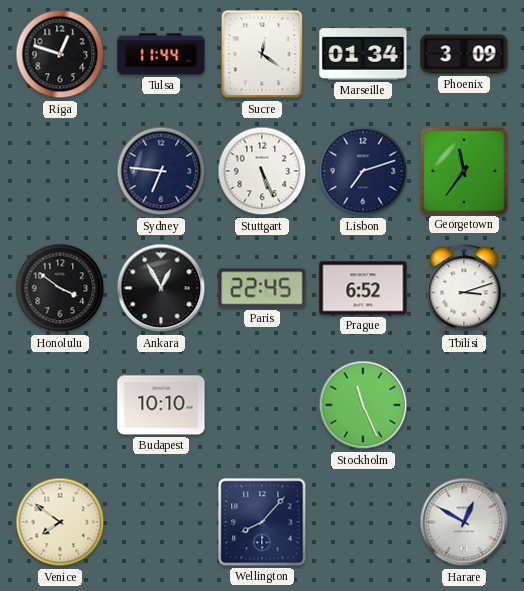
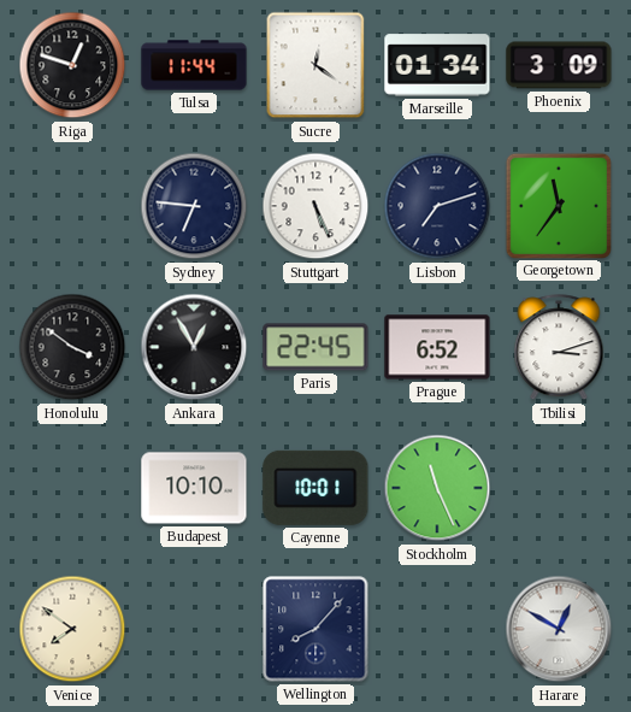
Cayenne: none -> 10:01 (315, 488)
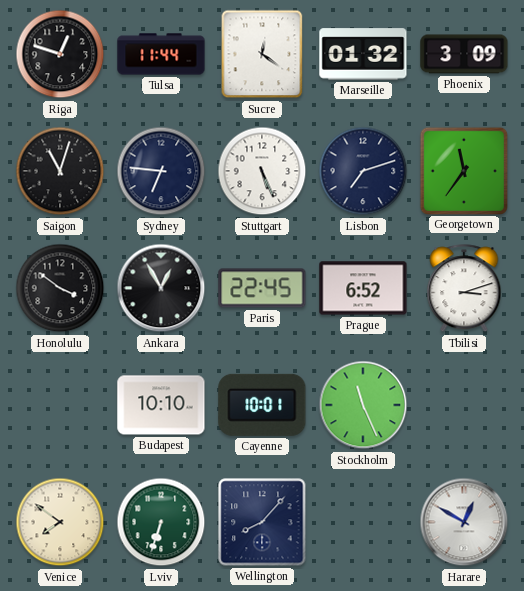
Marseille: 01:34 -> 01:32 (363, 54)
Saigon: none -> 11:03 (60, 171)
Lviv: none -> 6:33 (161, 522)
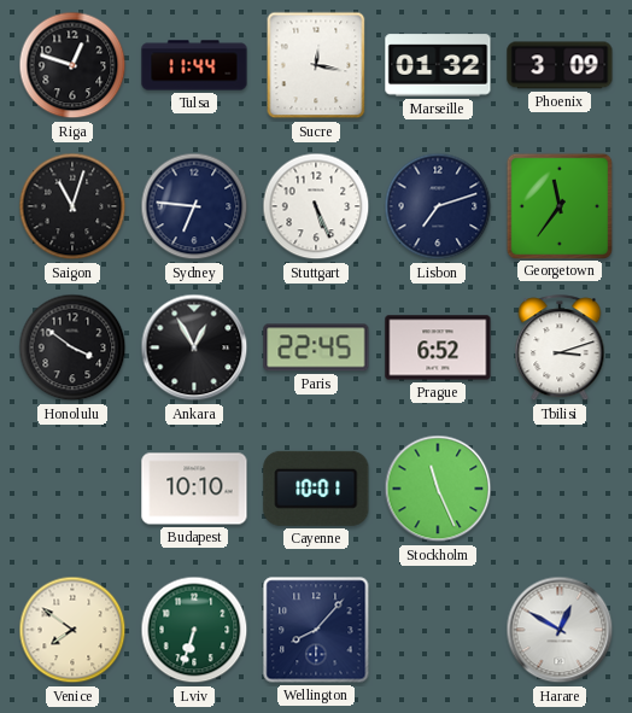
Sucre: 12:21 -> 12:17 (316, 65)
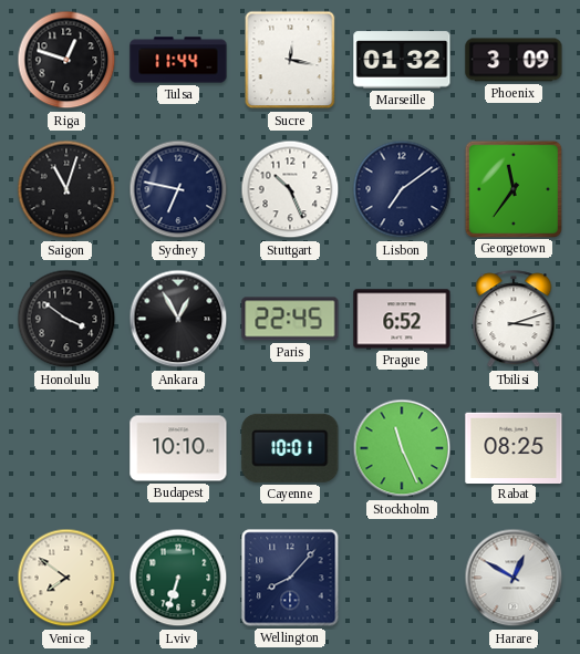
Sydney: 6:46 -> 6:47 (178, 189)
Stuttgart: 5:26 -> 10:26 (290, 189)
Lisbon: 7:12 -> 7:09 (402, 189)
Rabat: none -> 08:25 (514, 447)
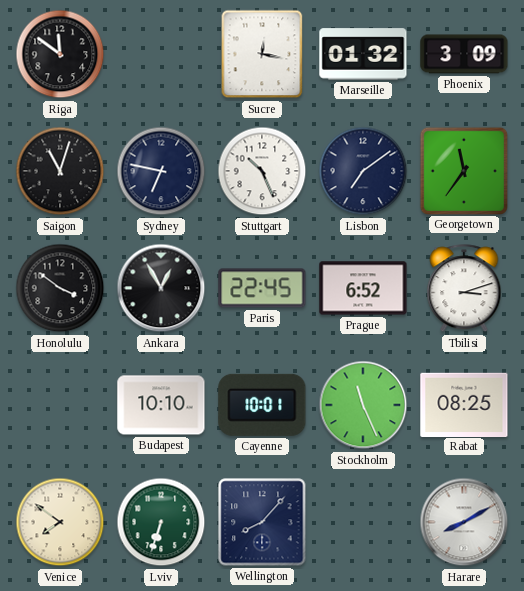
Riga: 12:48 -> 11:51 (60, 54)
Tulsa: 11:44 -> none (178, 60)
Harare: 12:50 -> 8:10 (464, 522)
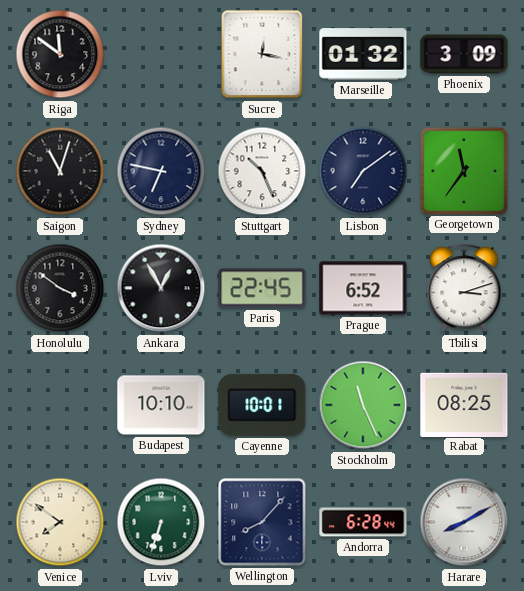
Andorra: none -> 6:28 (363, 522)
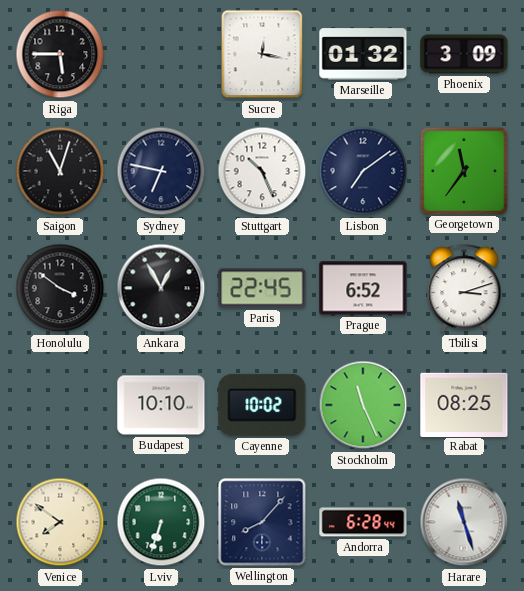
Riga: 11:51 -> 5:45 (60, 54)
Cayenne: 10:01 -> 10:02 (262, 405)
Harare: 8:10 -> 11:27 (464, 522)
